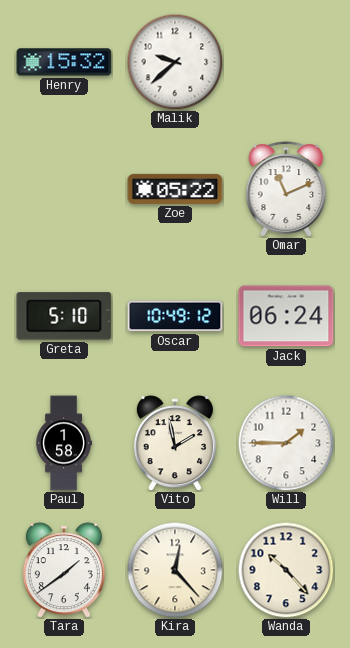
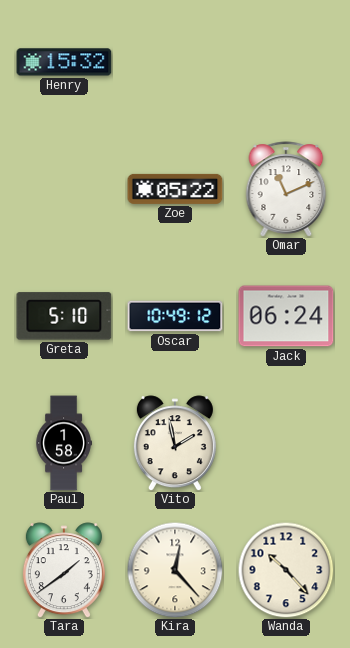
Malik: 9:38 -> none (175, 62)
Will: 1:45 -> none (286, 443)
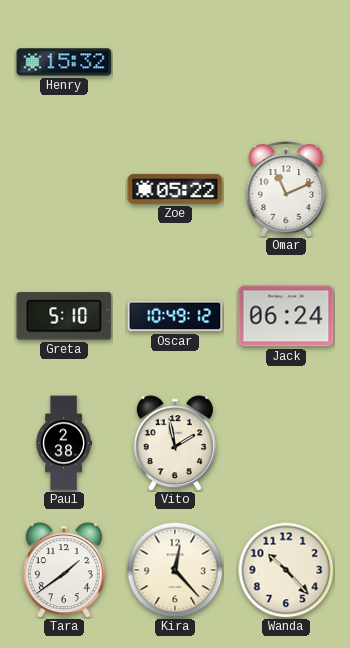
Paul: 1:58 -> 2:38 (64, 443)
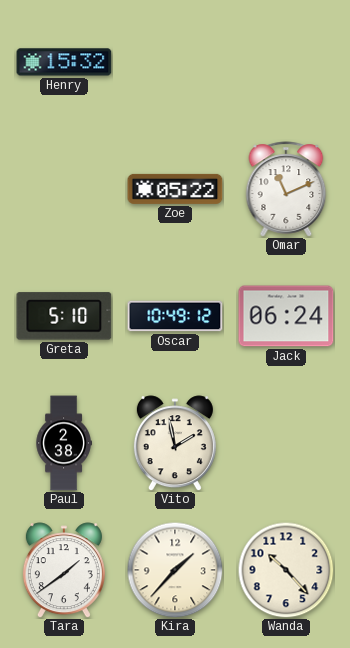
Kira: 12:23 -> 1:37 (175, 570)
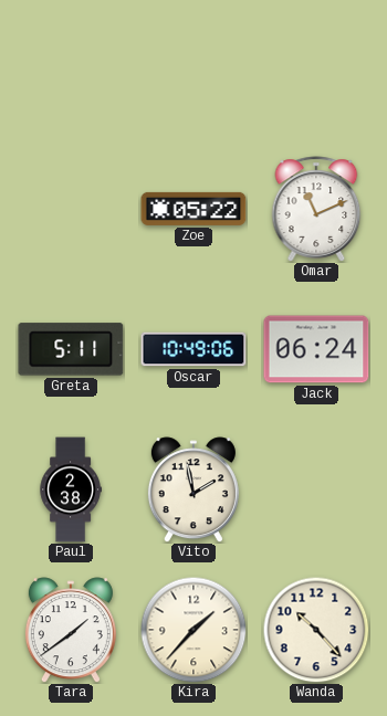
Henry: 15:32 -> none (64, 62)
Greta: 5:10 -> 5:11 (71, 349)
Oscar: 10:49:12 -> 10:49:06 (193, 349)
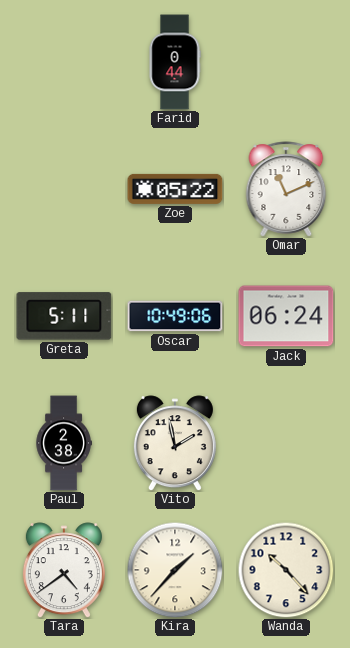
Farid: none -> 0:44 (175, 62)
Tara: 1:39 -> 4:39 (64, 570)
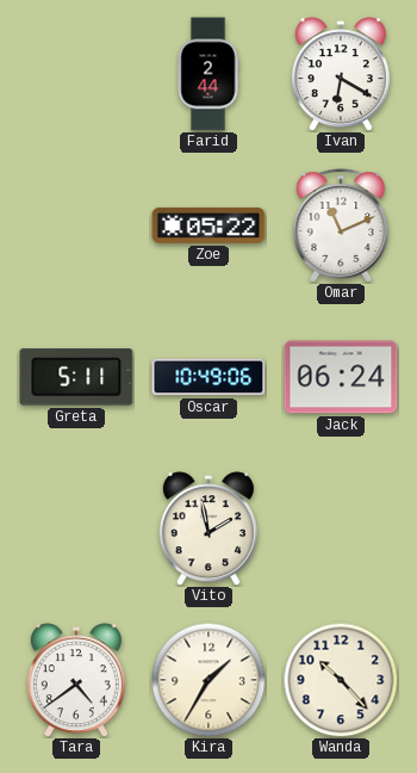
Farid: 0:44 -> 2:44 (208, 74)
Ivan: none -> 6:20 (341, 74)
Paul: 2:38 -> none (64, 443)
Kira: 1:37 -> 1:35 (208, 680)
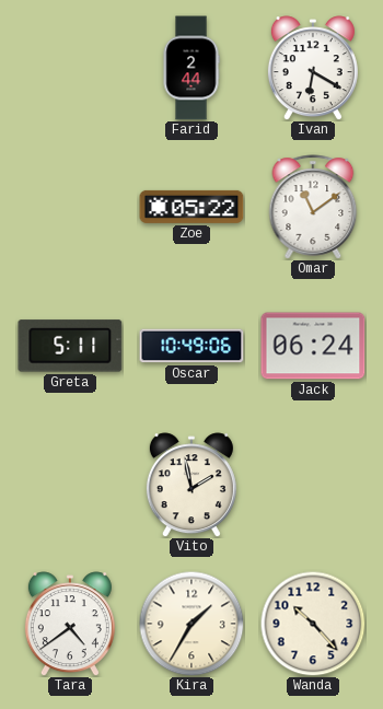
Omar: 11:11 -> 11:09 (313, 207)
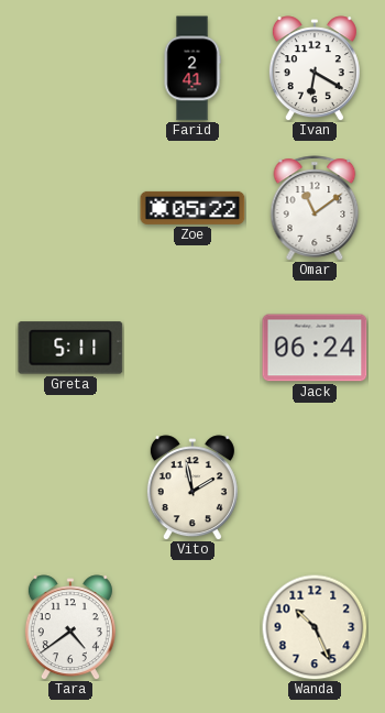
Farid: 2:44 -> 2:41 (193, 68)
Oscar: 10:49 -> none (191, 346)
Kira: 1:35 -> none (191, 624)
Wanda: 10:23 -> 10:26 (315, 627)
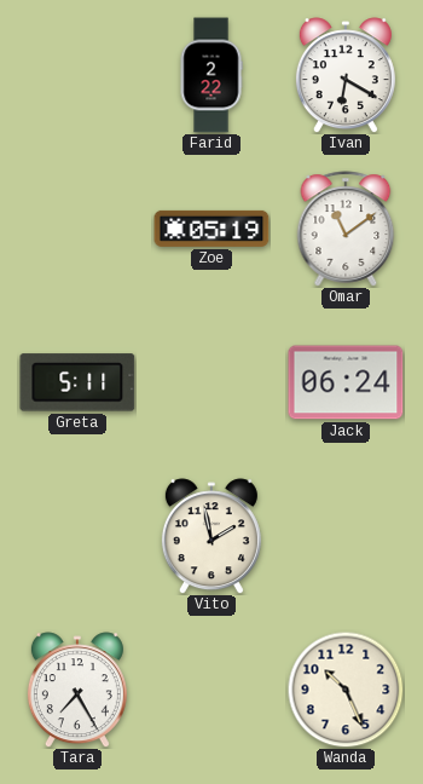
Farid: 2:41 -> 2:22 (211, 75)
Zoe: 05:22 -> 05:19 (211, 229)
Tara: 4:39 -> 7:25 (77, 690)
